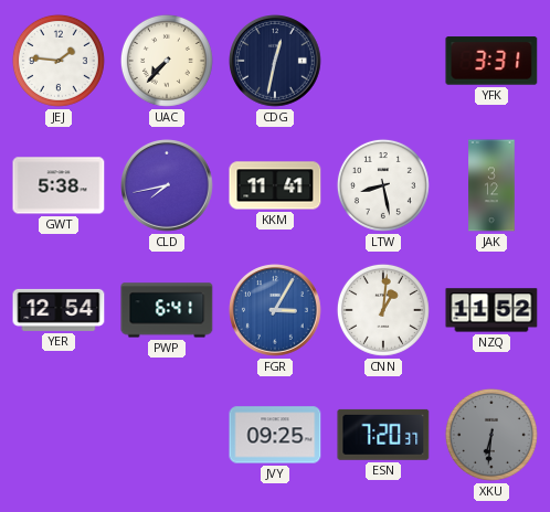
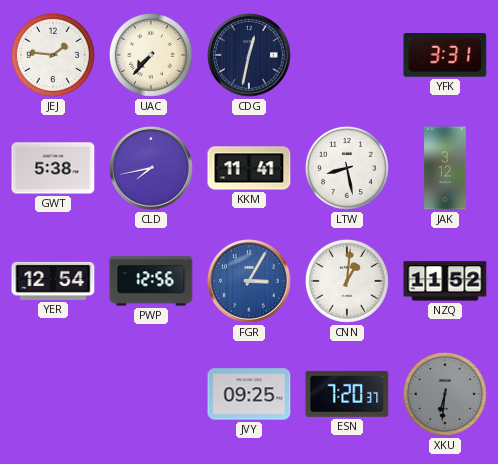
PWP: 6:41 -> 12:56 (151, 281)
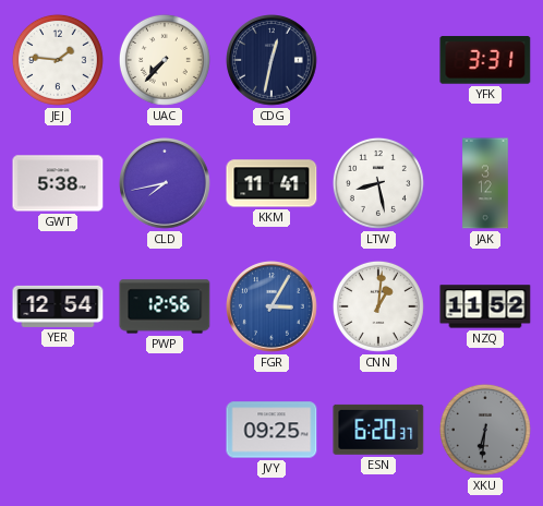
ESN: 7:20 -> 6:20 (378, 430)
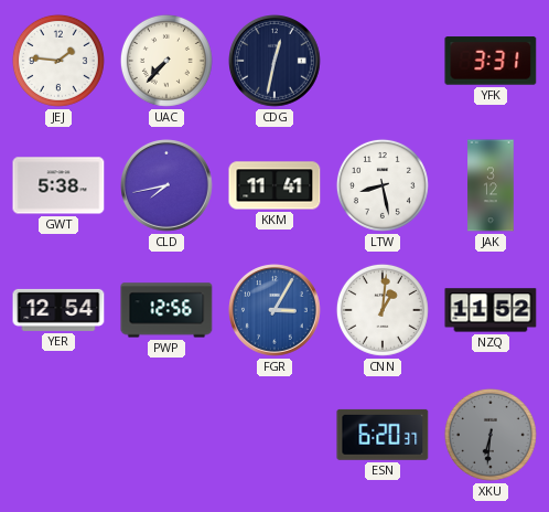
JVY: 09:25 -> none (271, 430)
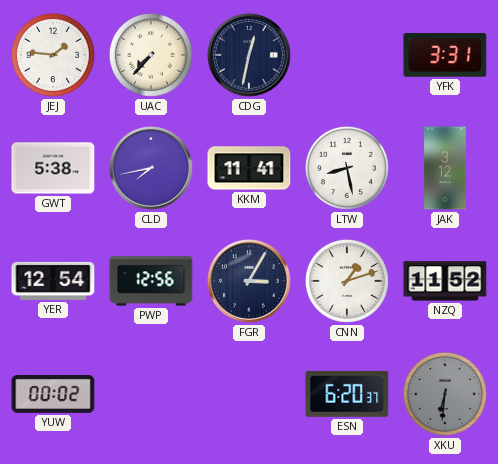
FGR dial: blue -> navy (250, 282)
CNN: 1:01 -> 1:12 (347, 281)
YUW: none -> 00:02 (53, 394)
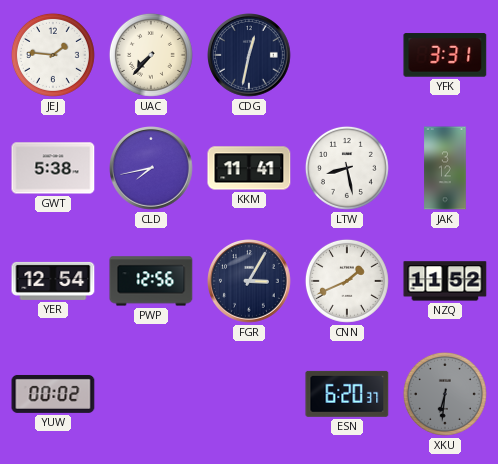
CNN: 1:12 -> 1:41 (347, 281)
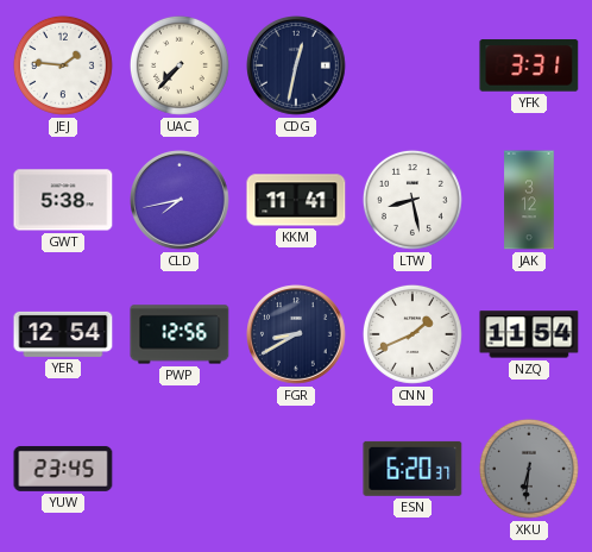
FGR: 3:05 -> 8:40 (297, 335)
NZQ: 11:52 -> 11:54 (529, 334)
YUW: 00:02 -> 23:45 (63, 469)
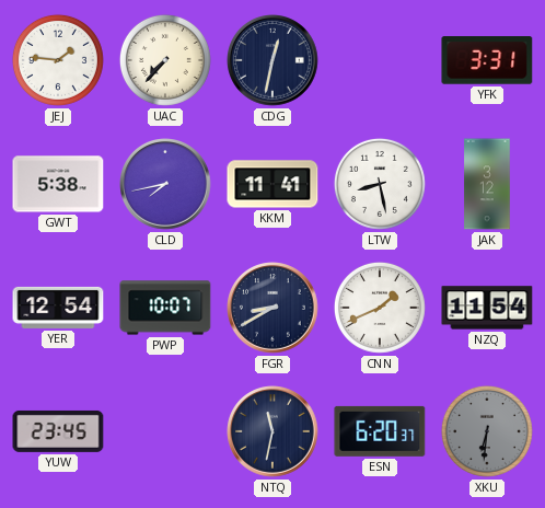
PWP: 12:56 -> 10:07 (165, 308)
NTQ: none -> 11:32 (274, 432)
